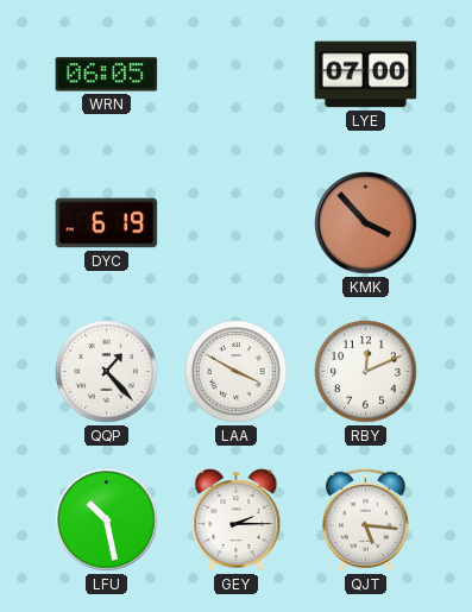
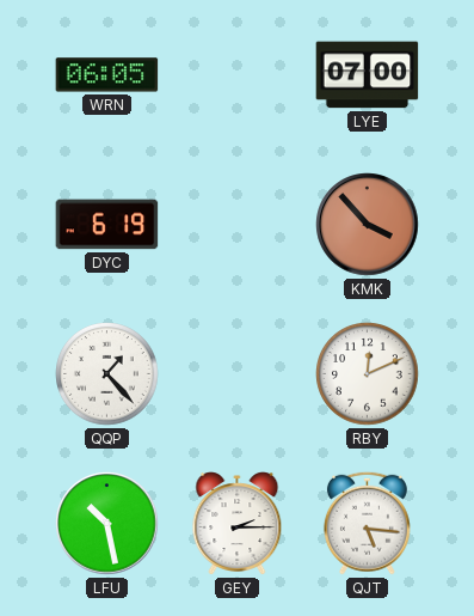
LAA: 3:50 -> none (237, 372)
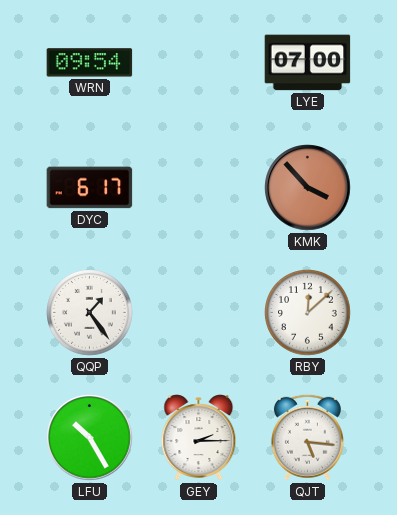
WRN: 06:05 -> 09:54 (90, 63)
DYC: 6:19 -> 6:17 (90, 188)
QQP: 1:23 -> 1:24 (90, 313)
RBY: 12:11 -> 12:08 (308, 313)
LFU: 10:28 -> 10:25 (90, 438)
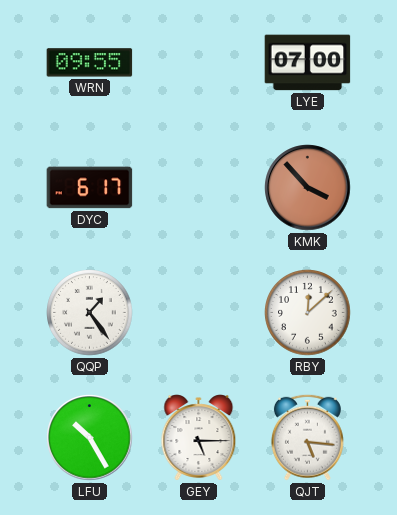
WRN: 09:54 -> 09:55 (90, 63)
GEY: 2:15 -> 5:15 (199, 438)
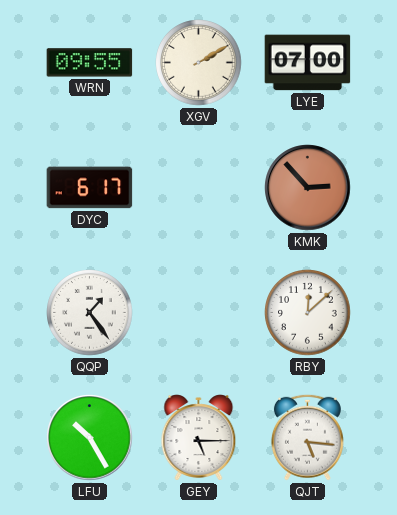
XGV: none -> 2:10 (199, 63)
KMK: 3:53 -> 2:53 (308, 188)
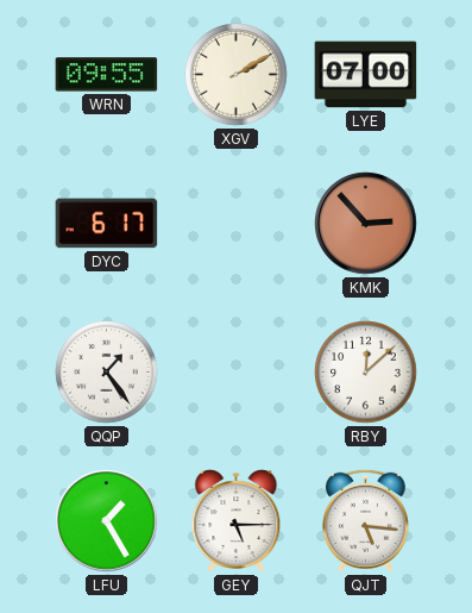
LFU: 10:25 -> 1:25 (107, 521)
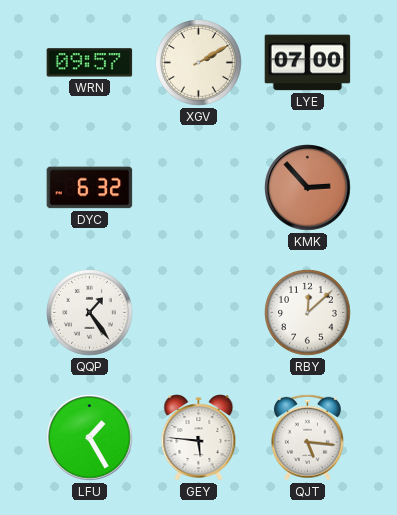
WRN: 09:55 -> 09:57 (90, 63)
DYC: 6:17 -> 6:32 (90, 188)
GEY: 5:15 -> 5:46 (199, 438)
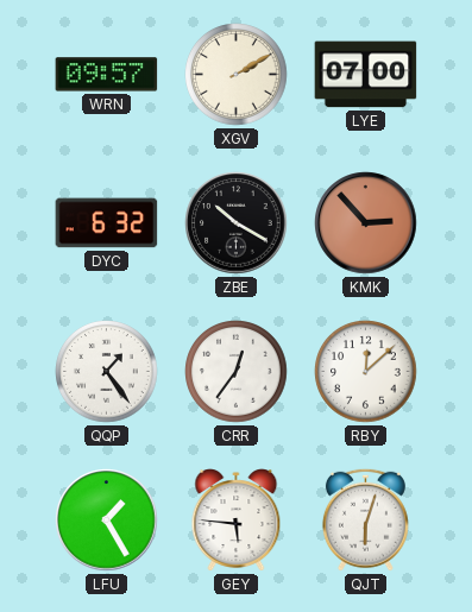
ZBE: none -> 10:20 (237, 223)
CRR: none -> 12:36 (237, 372)
QJT: 5:16 -> 6:03 (365, 519)
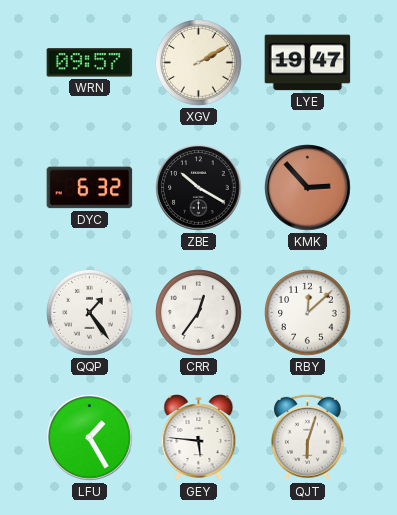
LYE: 07:00 -> 19:47 (308, 63)
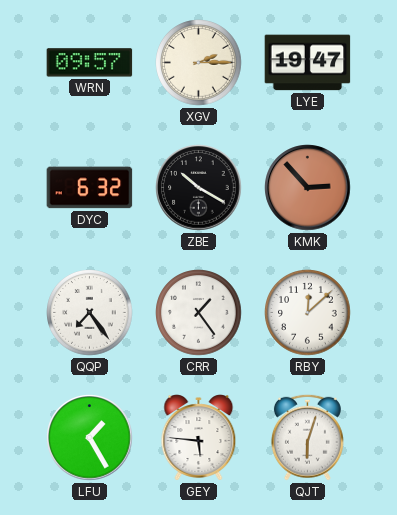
XGV: 2:10 -> 2:15 (199, 63)
QQP: 1:24 -> 7:24 (90, 313)
CRR: 12:36 -> 1:24 (199, 313)
